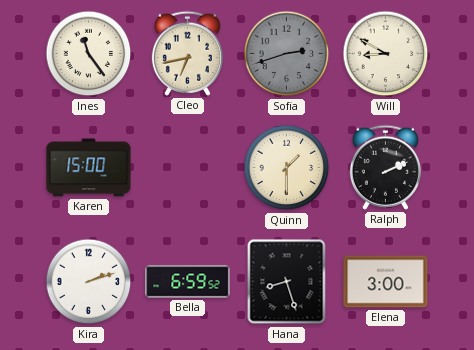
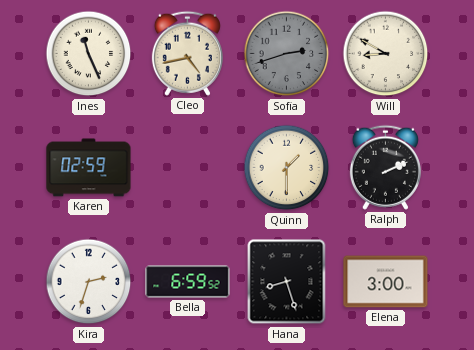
Ines: 11:24 -> 11:26 (89, 54)
Cleo: 6:43 -> 4:43 (187, 53)
Karen: 15:00 -> 02:59 (89, 168)
Kira: 2:12 -> 2:33 (89, 282)
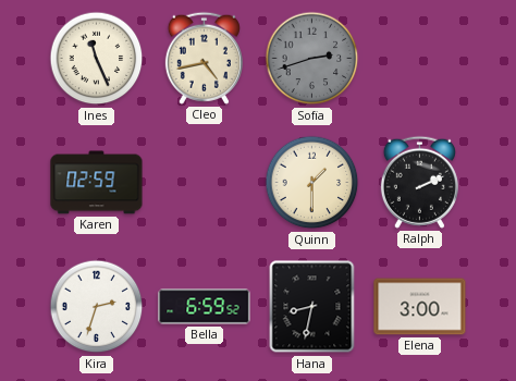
Will: 8:50 -> none (386, 54)
Hana: 8:27 -> 8:32 (312, 307)
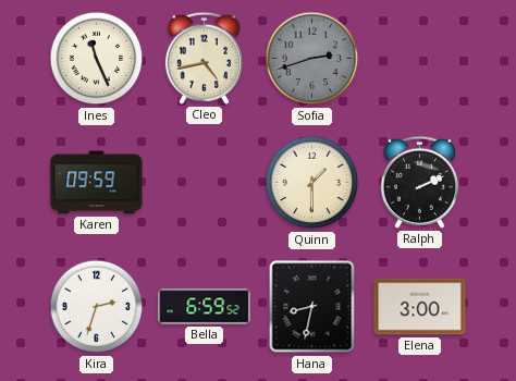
Karen: 02:59 -> 09:59 (97, 183)
